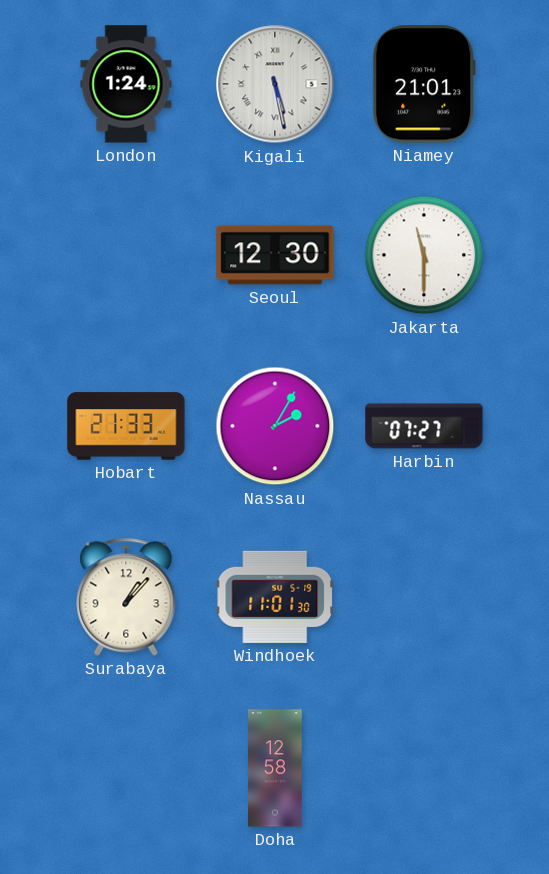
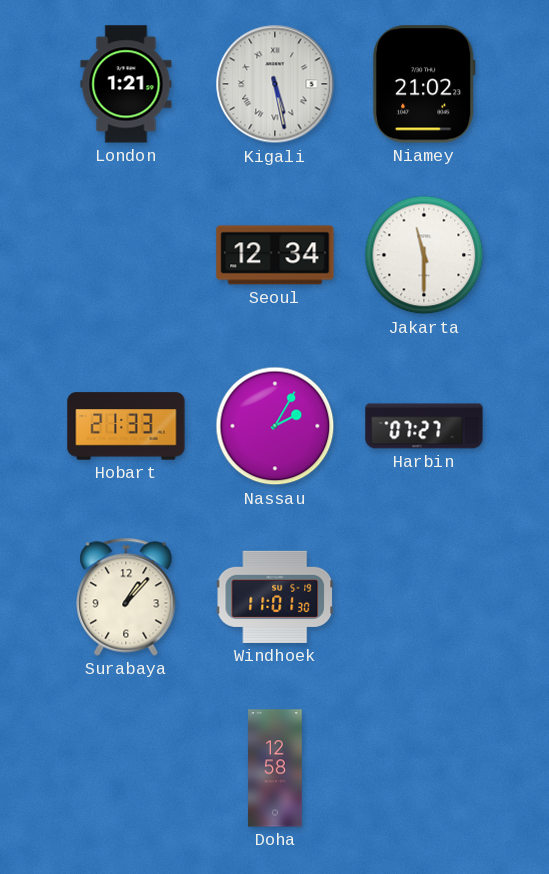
London: 1:24 -> 1:21 (126, 84)
Niamey: 21:01 -> 21:02 (424, 84)
Seoul: 12:30 -> 12:34 (275, 255)
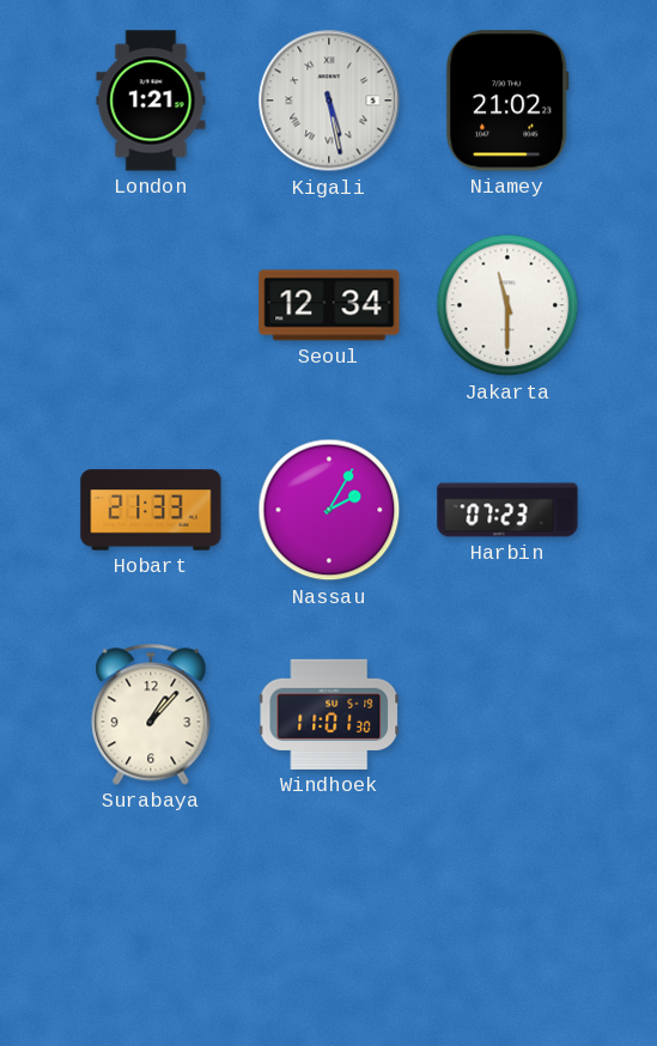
Harbin: 07:27 -> 07:23 (507, 510)
Doha: 12:58 -> none (275, 768)
